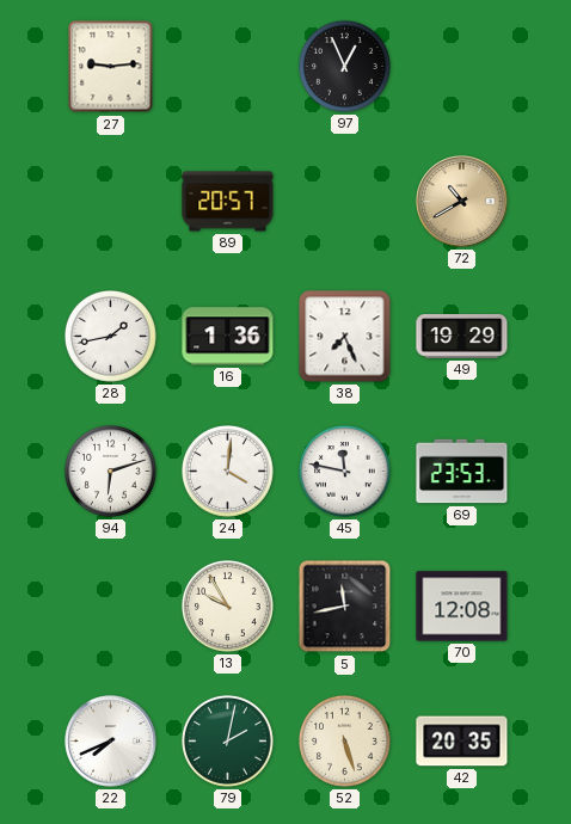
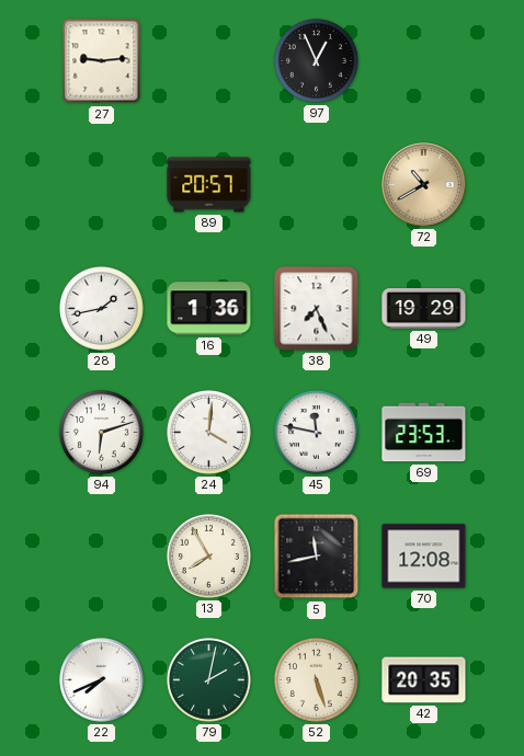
13: 9:55 -> 7:55 (208, 555)
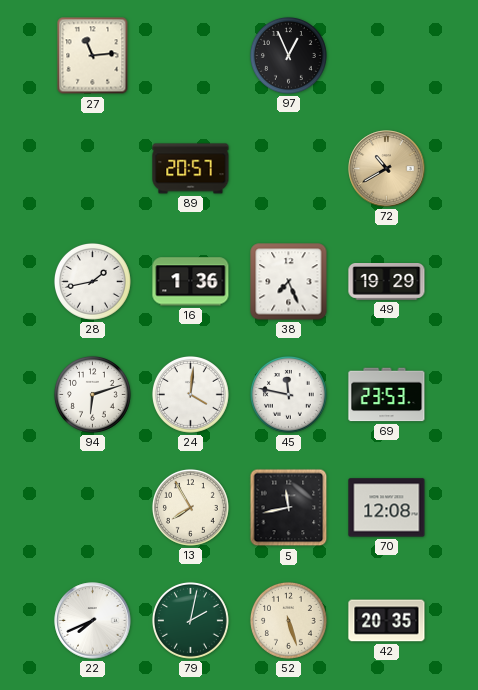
27: 9:14 -> 11:14 (93, 56)
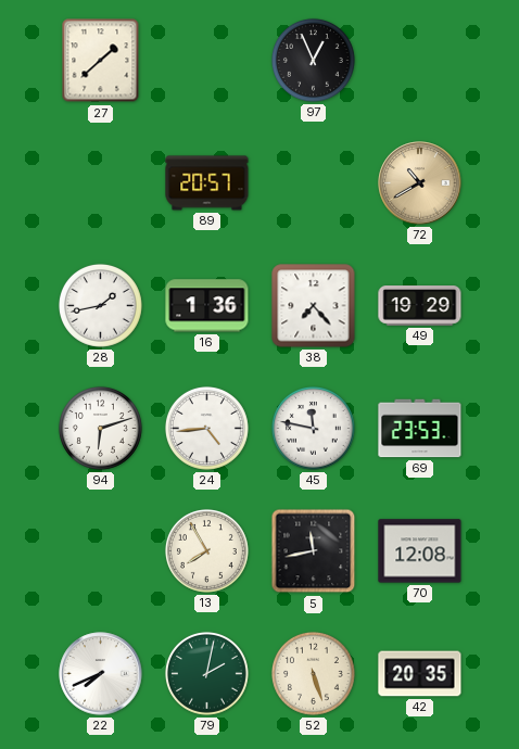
27: 11:14 -> 1:38 (101, 61)
38: 7:26 -> 7:23 (314, 306)
24: 4:01 -> 4:44 (206, 428)
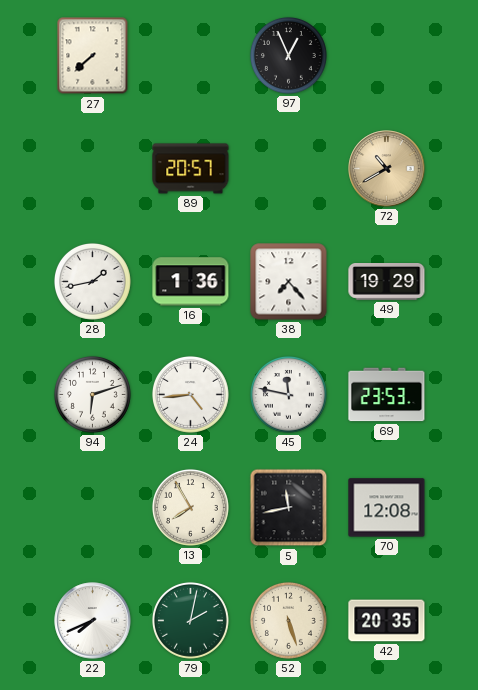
27: 1:38 -> 7:38 (93, 56)
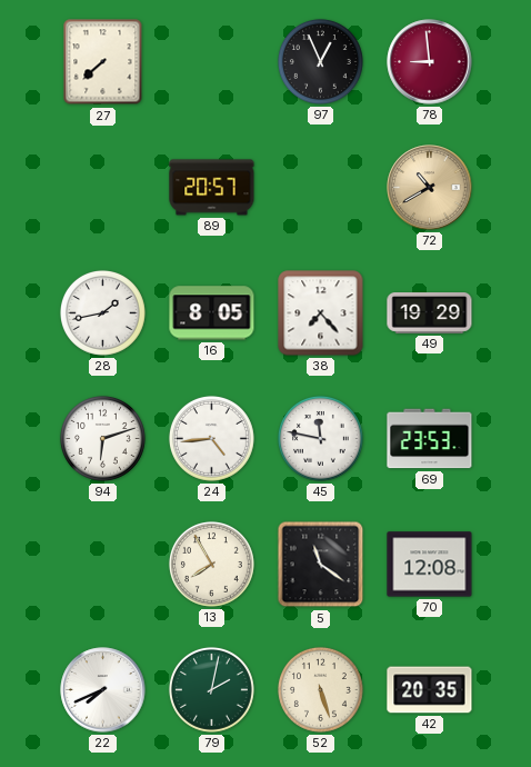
78: none -> 8:59 (430, 62)
16: 1:36 -> 8:05 (212, 313)
5: 11:43 -> 11:21 (321, 565)
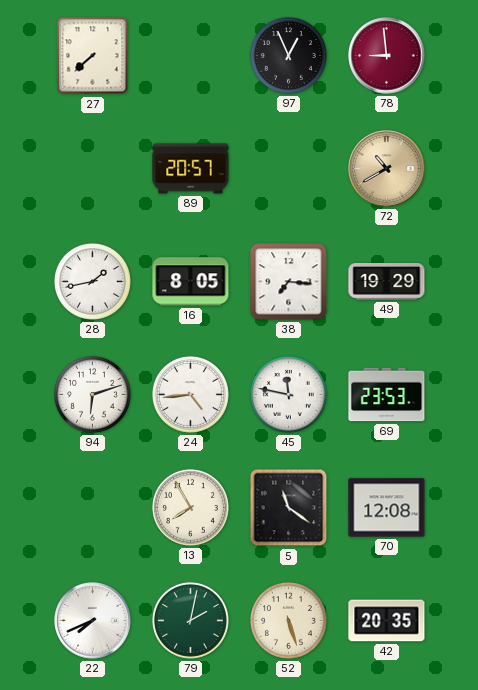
38: 7:23 -> 7:16 (289, 282)
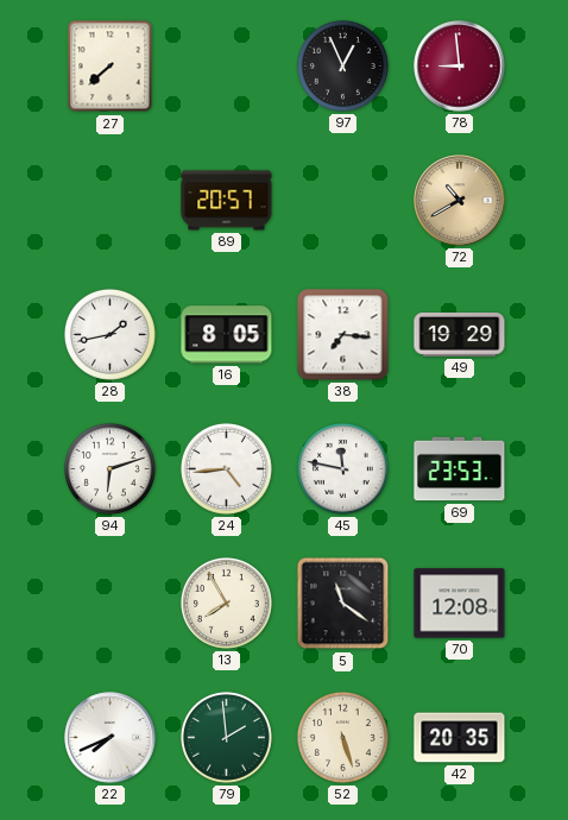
79: 2:02 -> 1:59 (226, 737)
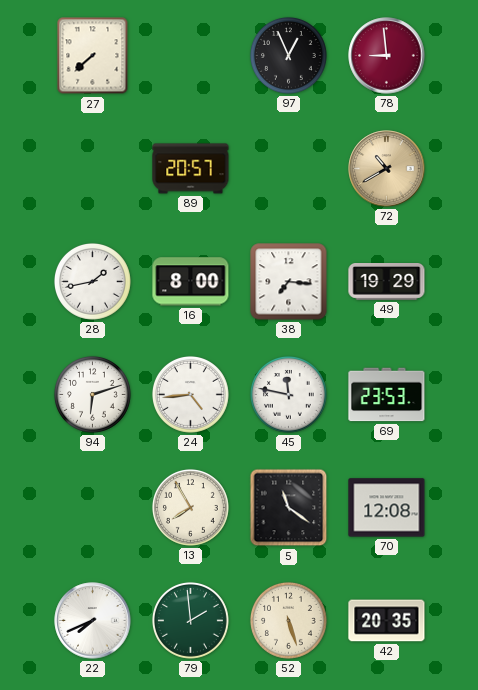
16: 8:05 -> 8:00 (191, 282)
